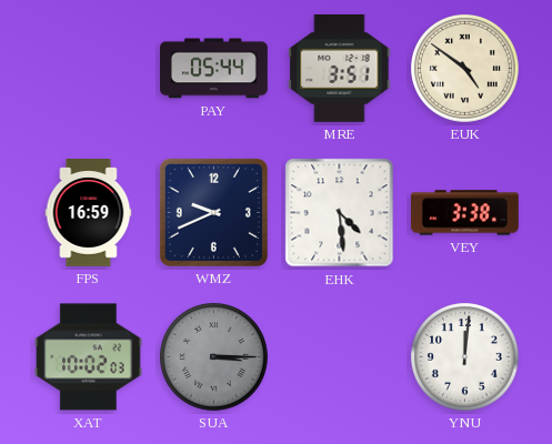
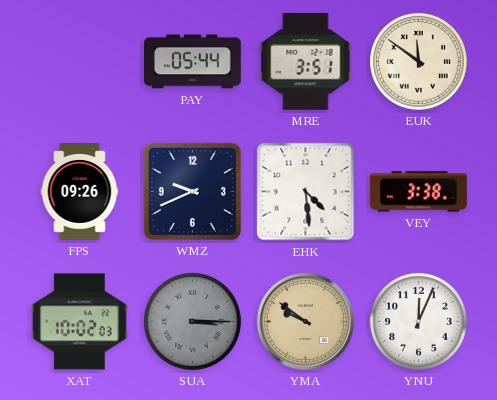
EUK: 4:51 -> 11:51 (418, 61)
FPS: 16:59 -> 09:26 (80, 192)
YMA: none -> 9:51 (305, 321)
YNU: 12:01 -> 12:04 (418, 321)
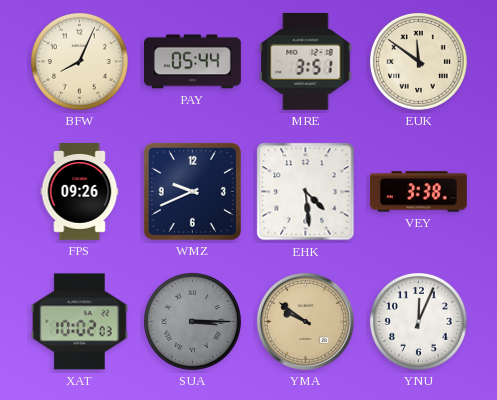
BFW: none -> 8:04 (79, 61)
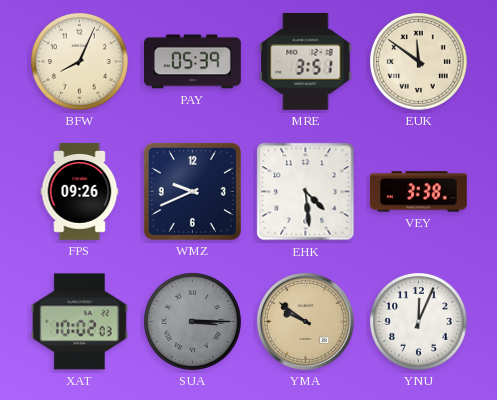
PAY: 05:44 -> 05:39 (193, 62)
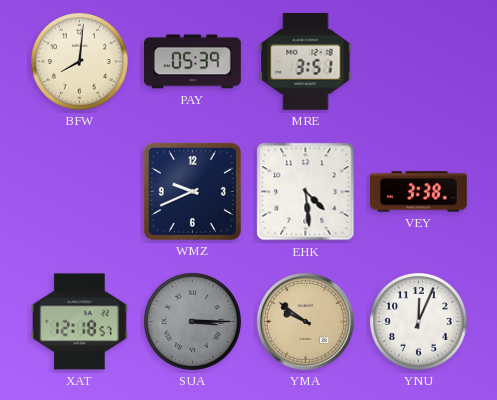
BFW: 8:04 -> 8:01 (79, 61)
EUK: 11:51 -> none (418, 61)
FPS: 09:26 -> none (80, 192)
XAT: 10:02 -> 12:18 (80, 322)
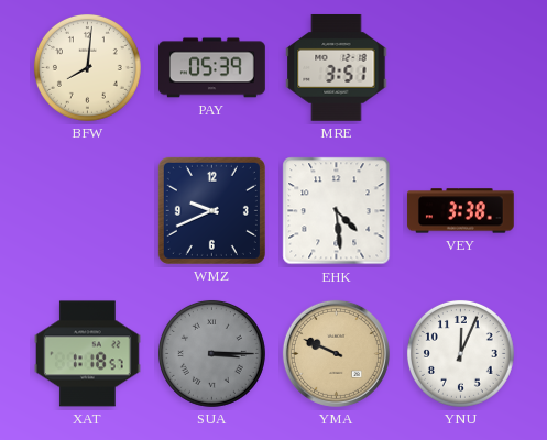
XAT: 12:18 -> 1:18 (88, 354)
YMA: 9:51 -> 9:49 (336, 353)
